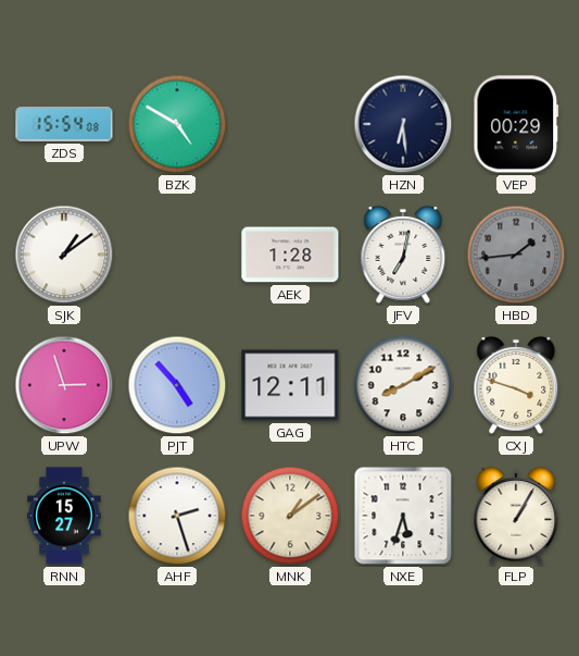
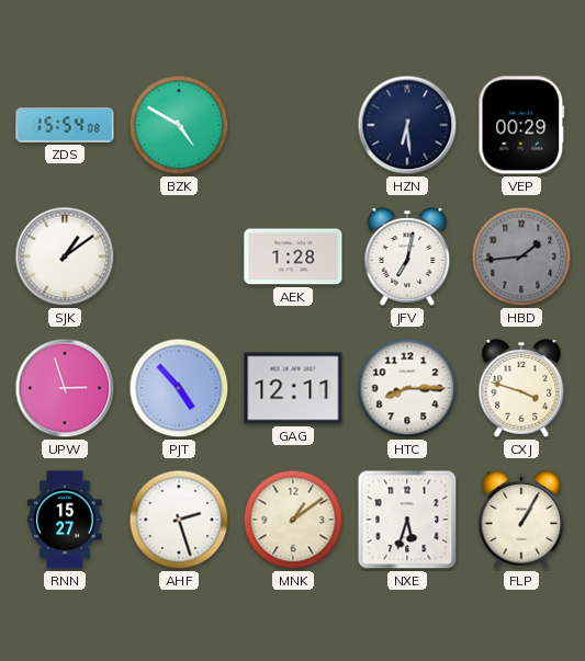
HTC: 8:10 -> 8:15 (407, 388)
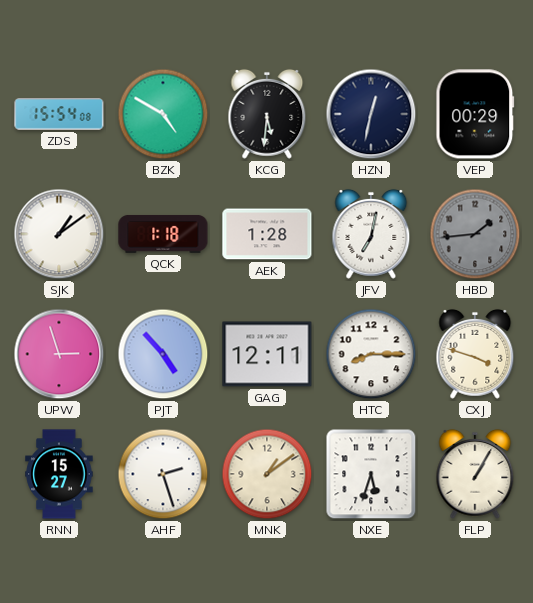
KCG: none -> 5:31 (267, 114)
HZN: 6:29 -> 12:32 (371, 114)
QCK: none -> 1:18 (163, 234)
